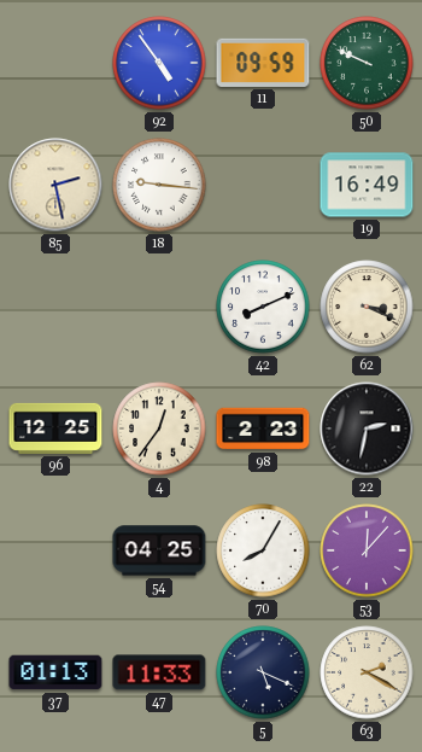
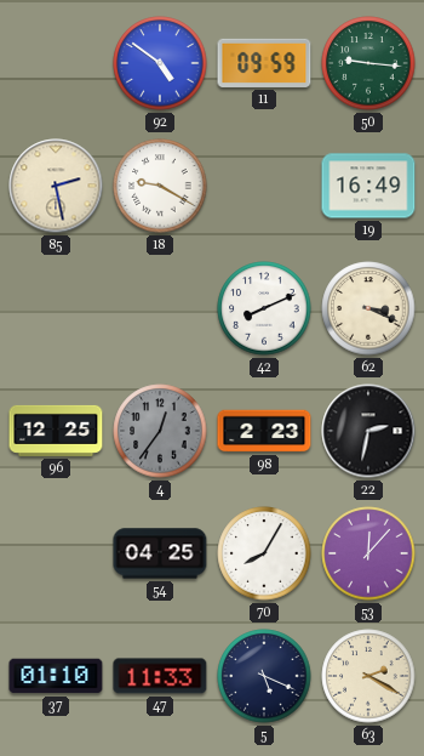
92: 4:54 -> 4:51 (160, 63)
50: 9:49 -> 9:16 (368, 63)
18: 9:16 -> 9:20 (160, 186)
4 dial: cream -> grey (160, 431)
37: 01:13 -> 01:10 (56, 676)
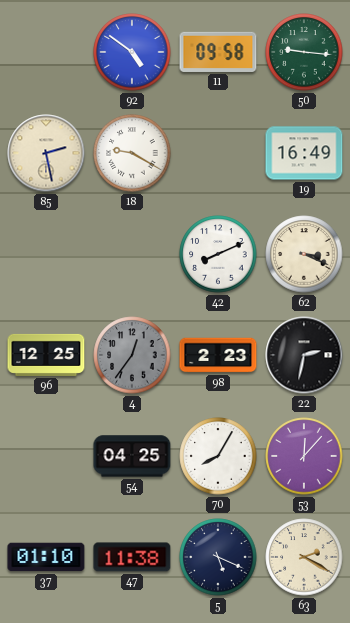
11: 09:59 -> 09:58 (218, 52)
47: 11:33 -> 11:38 (132, 557)
